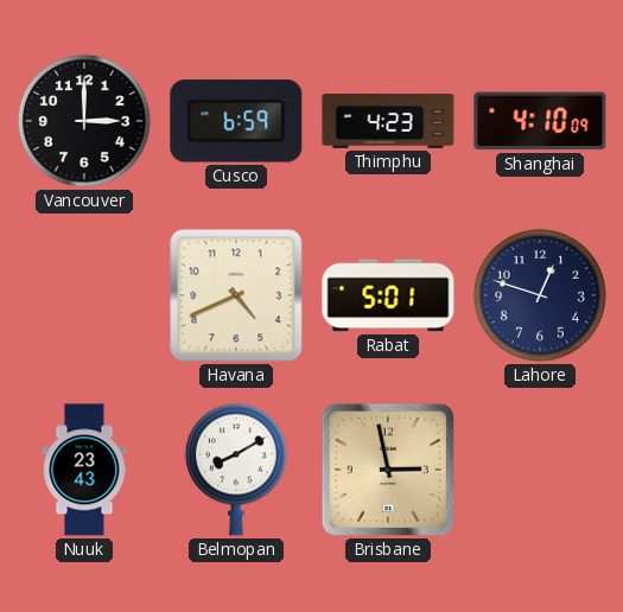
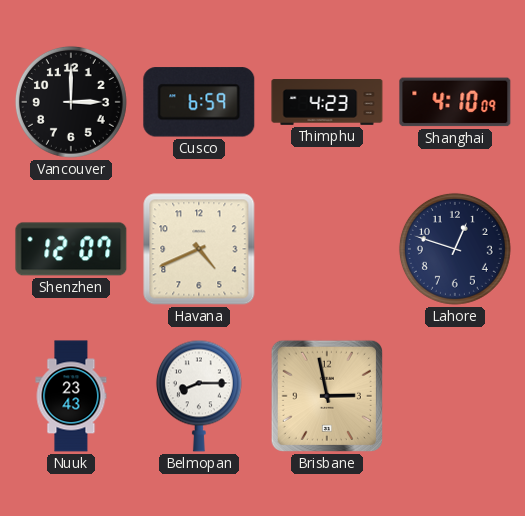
Shenzhen: none -> 12:07 (71, 249)
Rabat: 5:01 -> none (388, 295)
Belmopan: 8:10 -> 8:15 (199, 396)
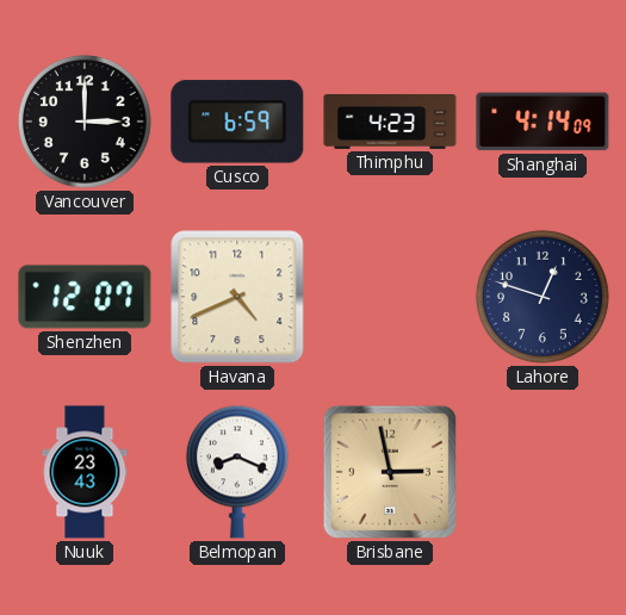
Shanghai: 4:10 -> 4:14 (543, 122)
Belmopan: 8:15 -> 8:19 (237, 472)
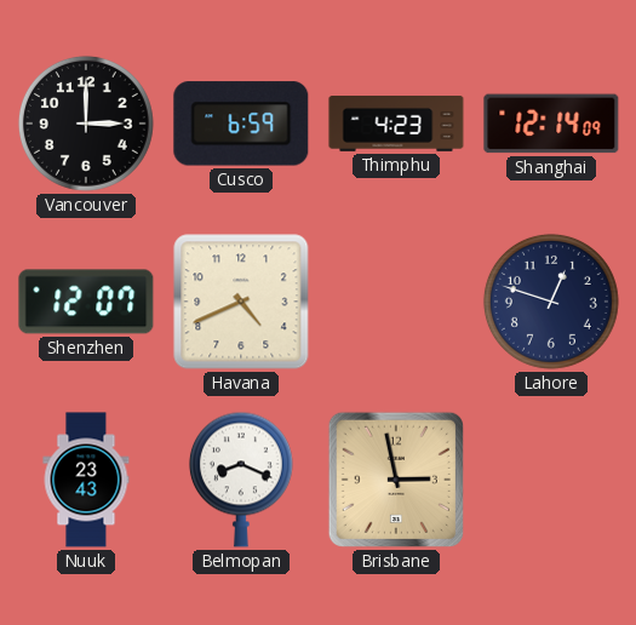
Shanghai: 4:14 -> 12:14 (551, 124)
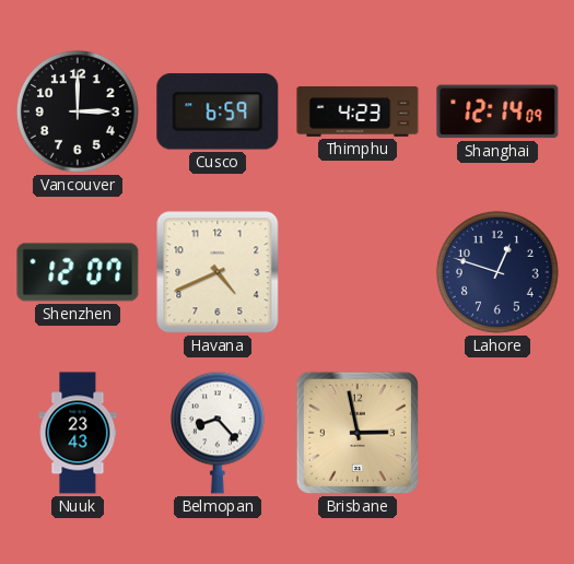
Belmopan: 8:19 -> 8:23 (218, 433)
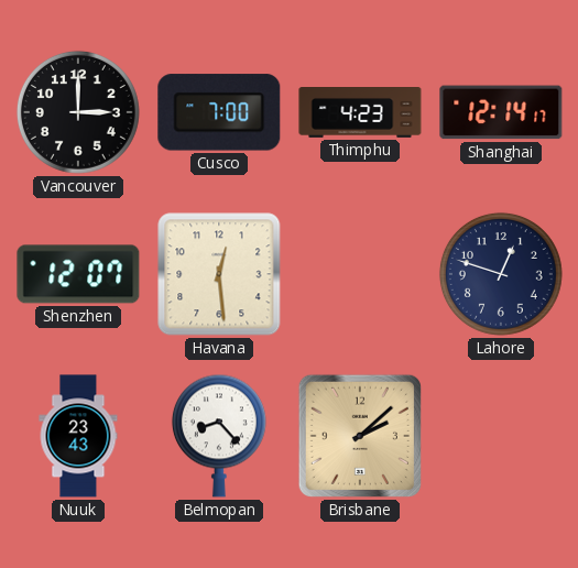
Cusco: 6:59 -> 7:00 (219, 112)
Shanghai: 12:14:09 -> 12:14:17 (501, 112)
Havana: 4:41 -> 12:29 (219, 274)
Brisbane: 2:58 -> 2:08 (360, 436)
